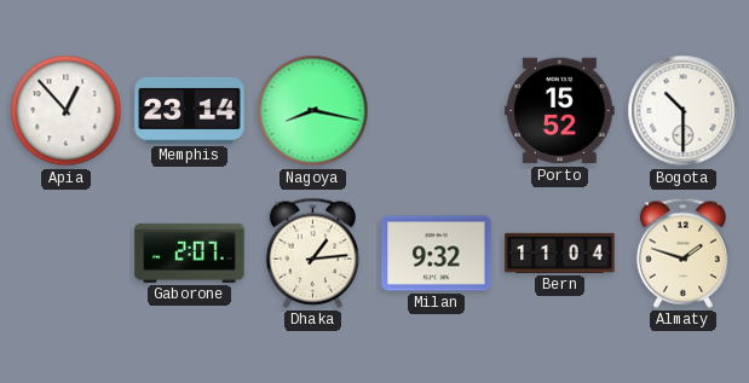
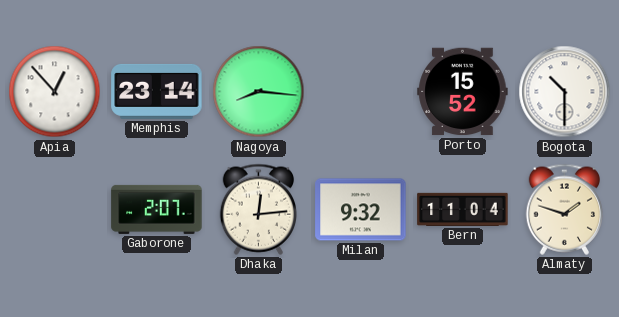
Nagoya: 8:17 -> 8:16 (259, 92)
Dhaka: 1:14 -> 12:14 (258, 209)
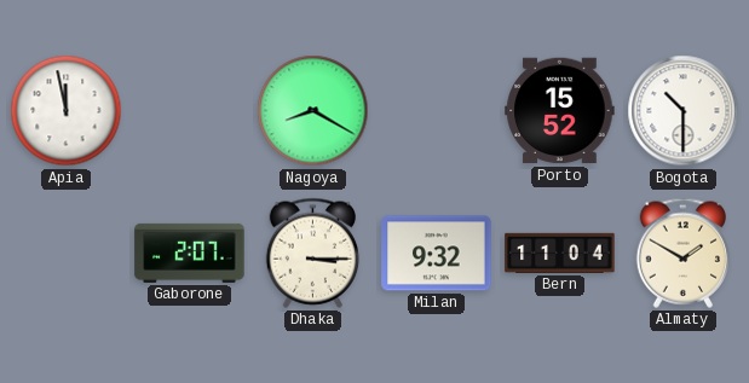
Apia: 12:53 -> 11:58 (67, 111)
Memphis: 23:14 -> none (157, 91)
Nagoya: 8:16 -> 8:20 (313, 111)
Dhaka: 12:14 -> 3:15 (312, 253)
Almaty: 1:48 -> 1:50 (682, 253)
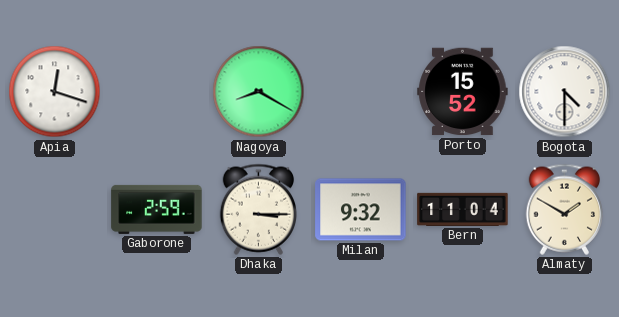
Apia: 11:58 -> 12:18 (55, 92)
Bogota: 10:30 -> 4:30 (565, 92)
Gaborone: 2:07 -> 2:59 (157, 209)
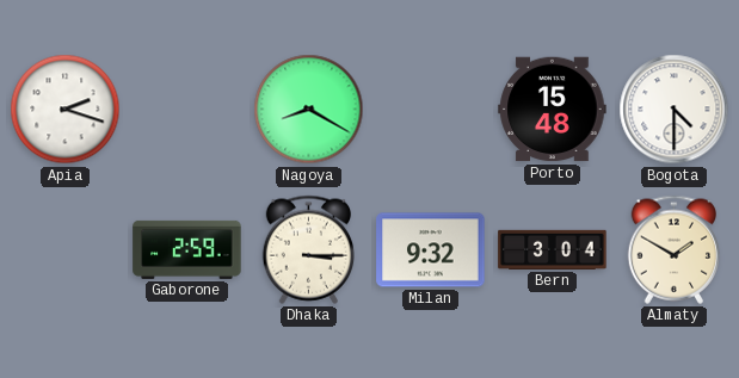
Apia: 12:18 -> 2:18 (66, 110)
Porto: 15:52 -> 15:48 (553, 110)
Bern: 11:04 -> 3:04 (553, 249)
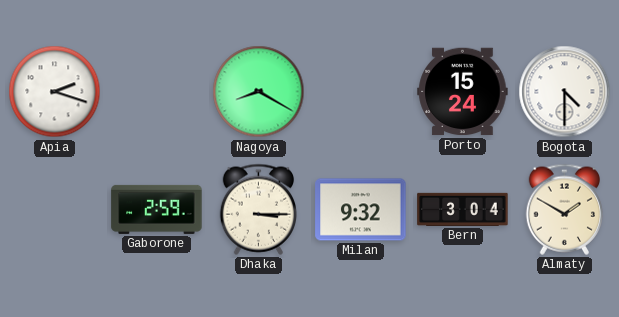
Porto: 15:48 -> 15:24 (463, 92)
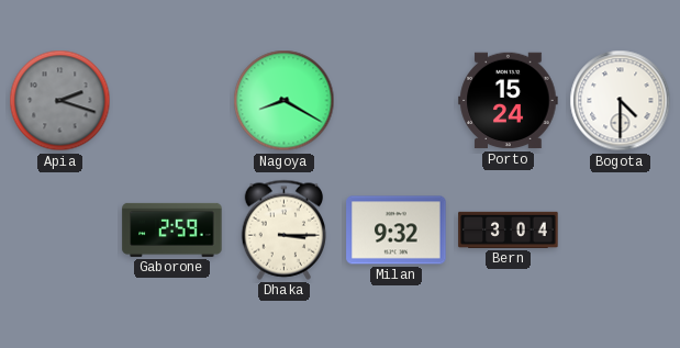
Apia dial: white -> grey (60, 101)
Almaty: 1:50 -> none (564, 209)
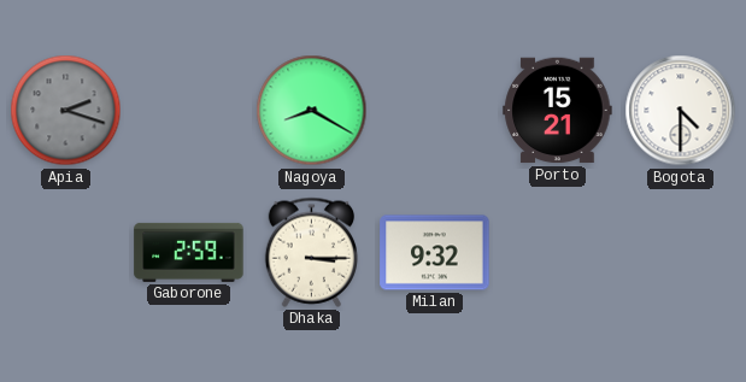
Porto: 15:24 -> 15:21 (558, 111)
Bern: 3:04 -> none (509, 229)
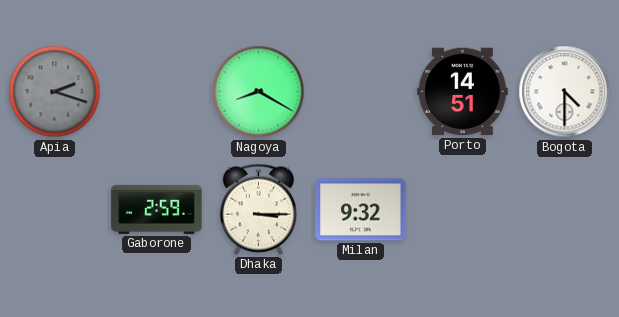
Porto: 15:21 -> 14:51 (463, 92)
